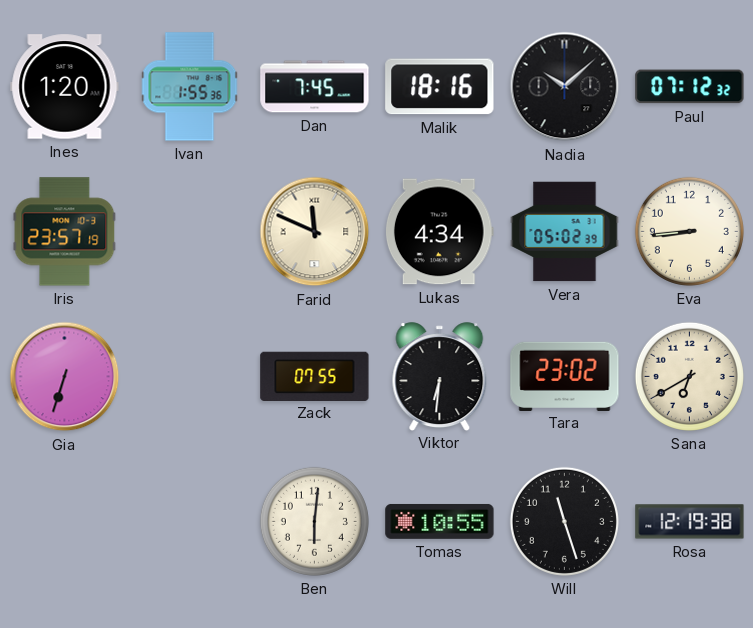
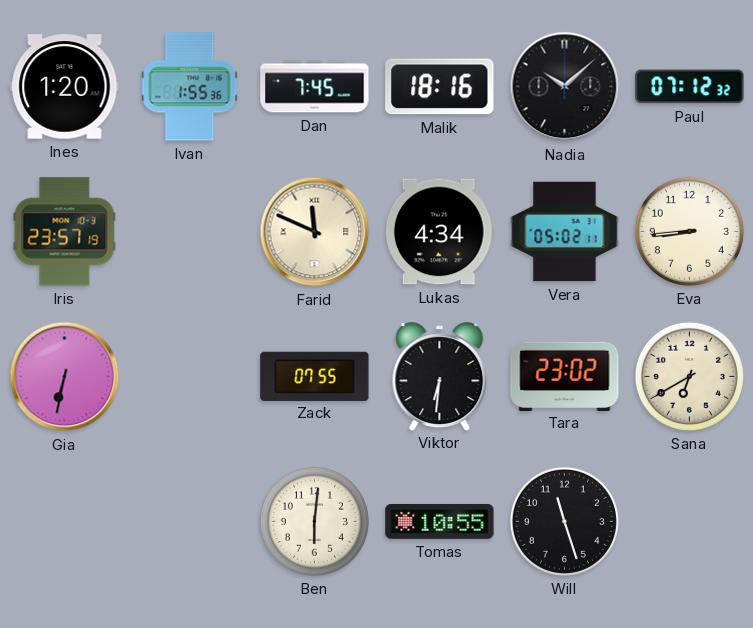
Vera: 05:02:39 -> 05:02:11 (565, 232)
Gia: 6:33 -> 6:32 (65, 377)
Rosa: 12:19 -> none (690, 522)
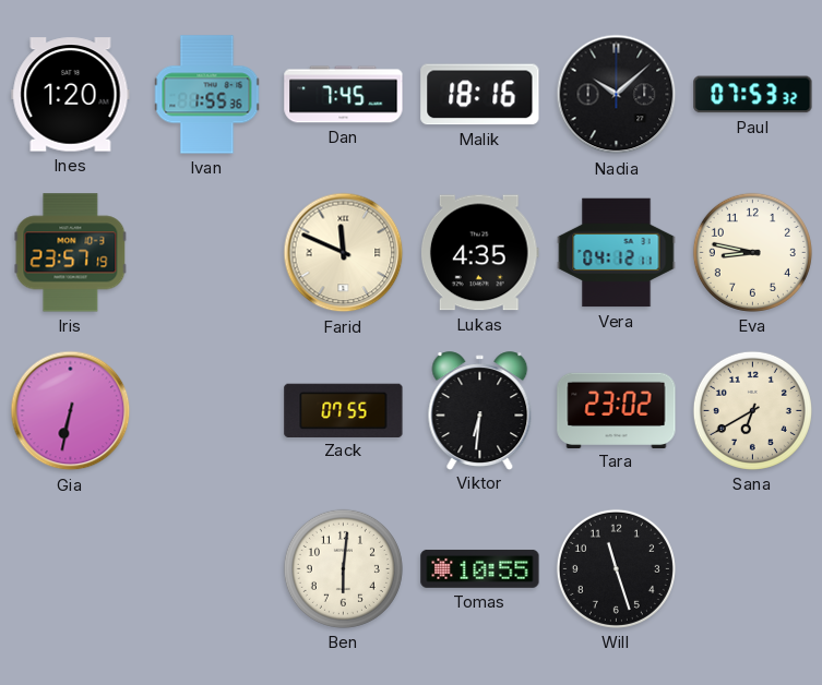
Paul: 07:12 -> 07:53 (753, 95)
Lukas: 4:34 -> 4:35 (479, 253)
Vera: 05:02 -> 04:12 (617, 253)
Eva: 8:44 -> 8:47 (752, 252)
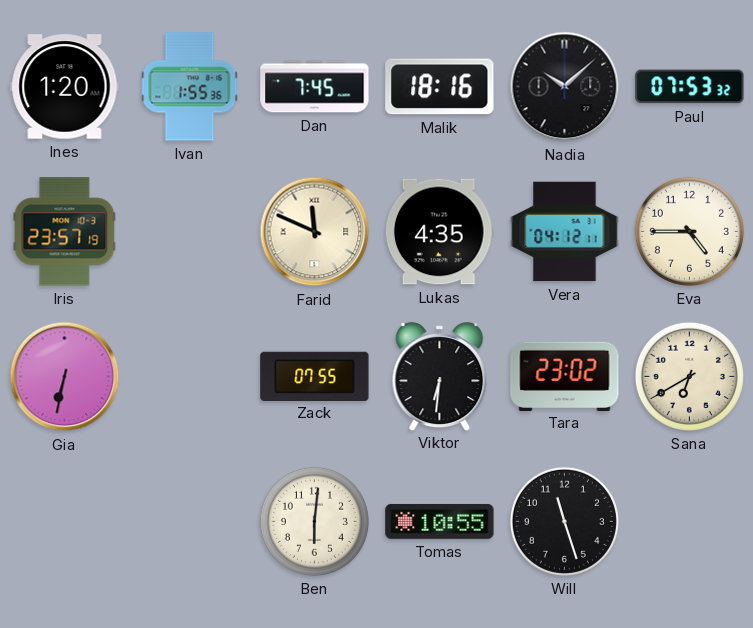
Eva: 8:47 -> 4:45 (689, 231)
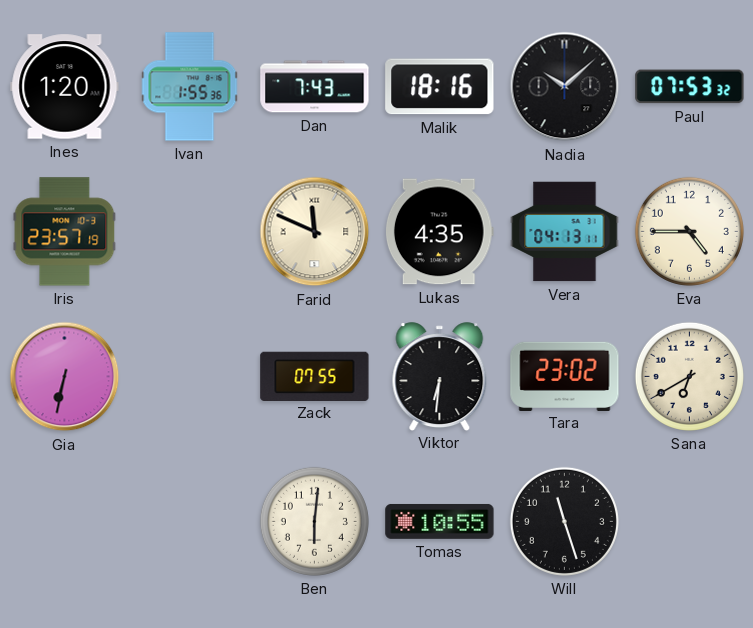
Dan: 7:45 -> 7:43 (315, 87)
Vera: 04:12 -> 04:13 (565, 232)
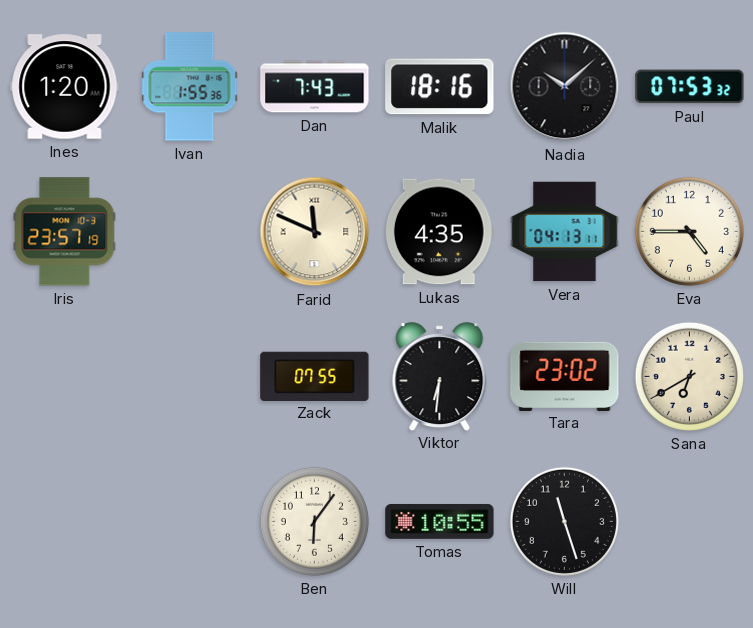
Gia: 6:32 -> none (65, 377)
Ben: 6:01 -> 6:06 (314, 521)
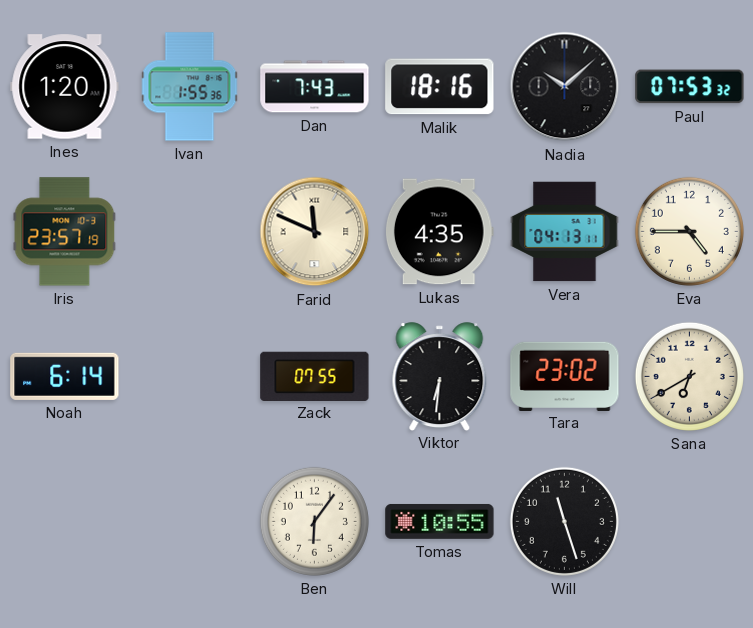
Noah: none -> 6:14 (65, 376)
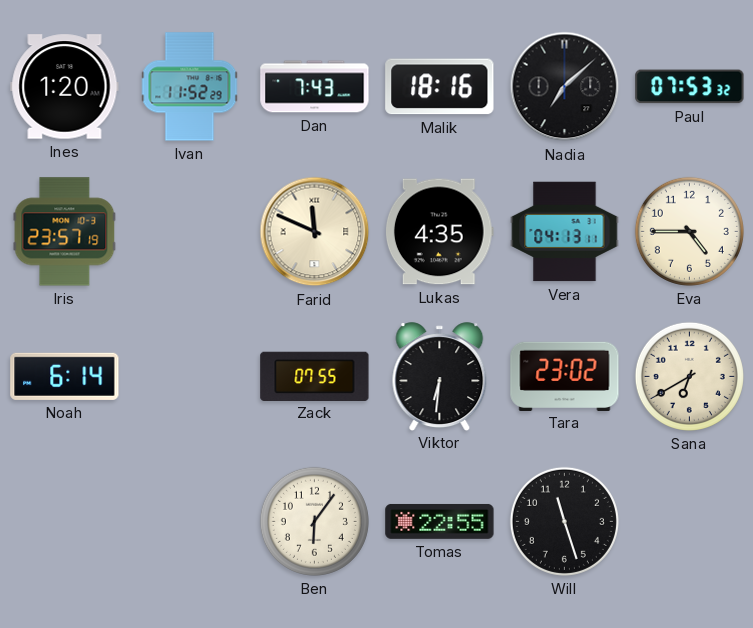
Ivan: 1:55 -> 11:52 (190, 87)
Nadia: 10:08 -> 7:08 (565, 87)
Tomas: 10:55 -> 22:55 (440, 522)
